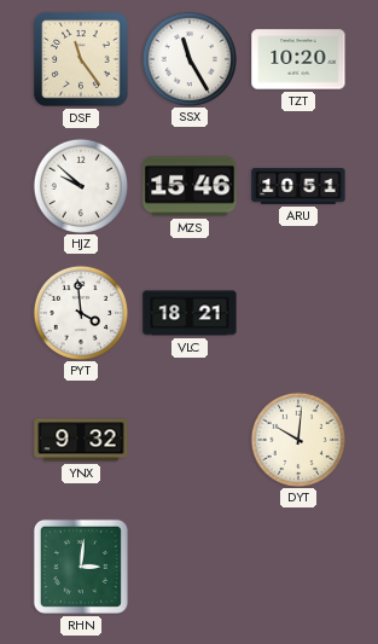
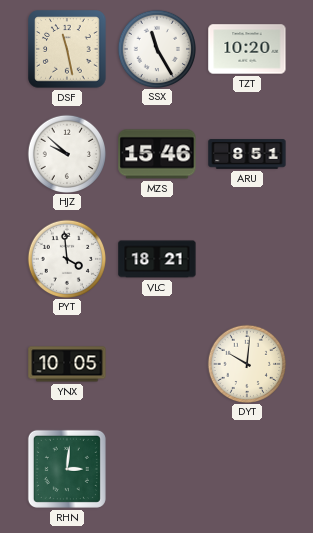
DSF: 11:24 -> 11:28 (67, 49)
ARU: 10:51 -> 8:51 (247, 154)
YNX: 9:32 -> 10:05 (67, 364)
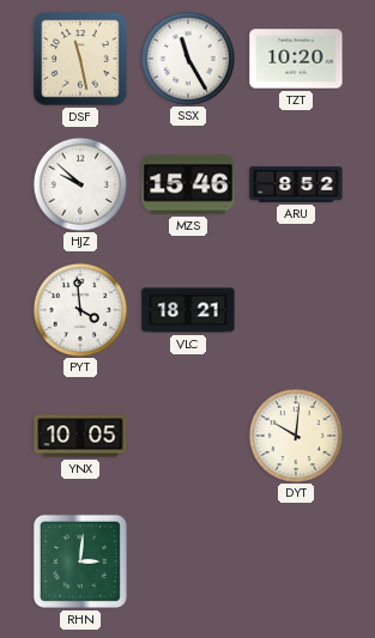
ARU: 8:51 -> 8:52 (296, 184)
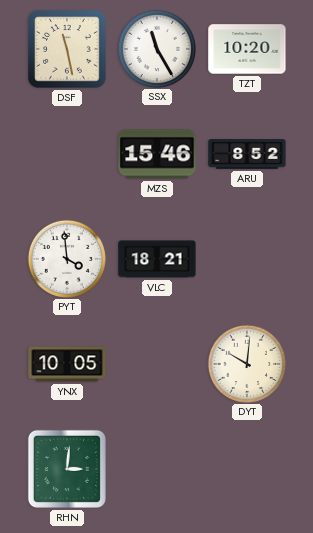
HJZ: 9:52 -> none (79, 183)
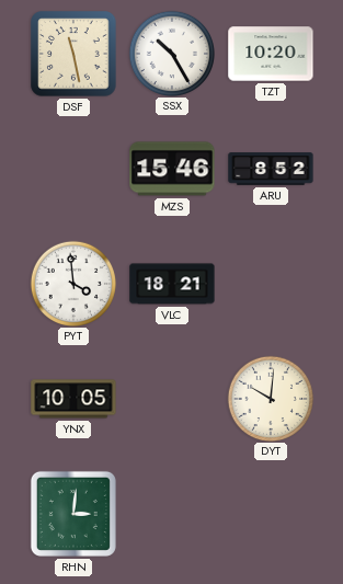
SSX: 11:25 -> 10:25 (171, 53)
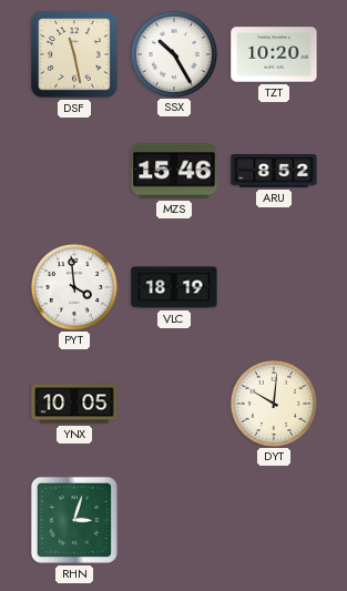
VLC: 18:21 -> 18:19 (174, 287)
RHN: 3:01 -> 3:03 (74, 520)
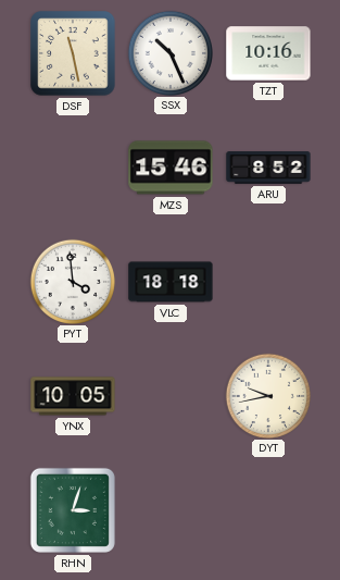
SSX: 10:25 -> 10:26 (169, 52)
TZT: 10:20 -> 10:16 (268, 53)
VLC: 18:19 -> 18:18 (171, 282)
DYT: 10:01 -> 9:43 (267, 395)
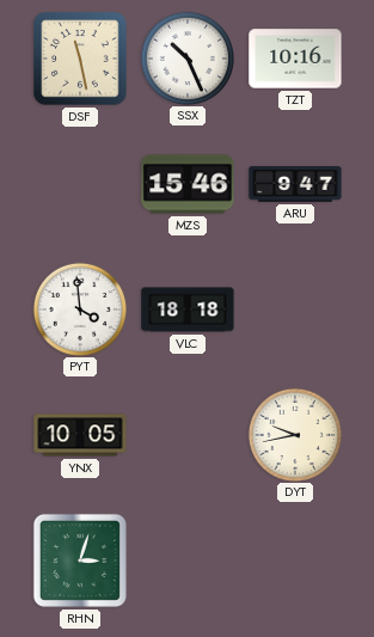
ARU: 8:52 -> 9:47 (295, 184)
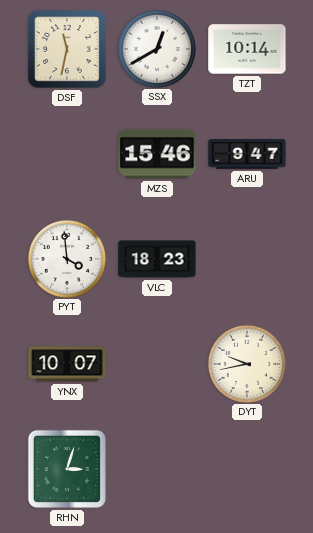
DSF: 11:28 -> 11:32 (67, 49)
SSX: 10:26 -> 12:40 (156, 48)
TZT: 10:16 -> 10:14 (247, 49)
VLC: 18:18 -> 18:23 (157, 259)
YNX: 10:05 -> 10:07 (67, 364)
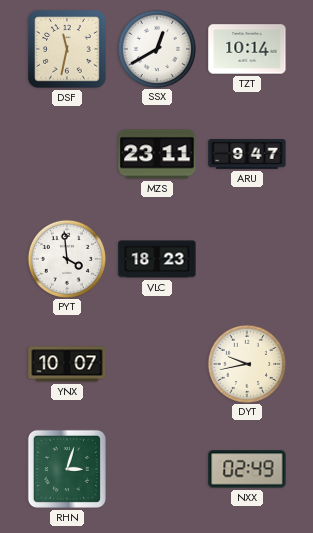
MZS: 15:46 -> 23:11 (157, 154)
NXX: none -> 02:49 (247, 469)
